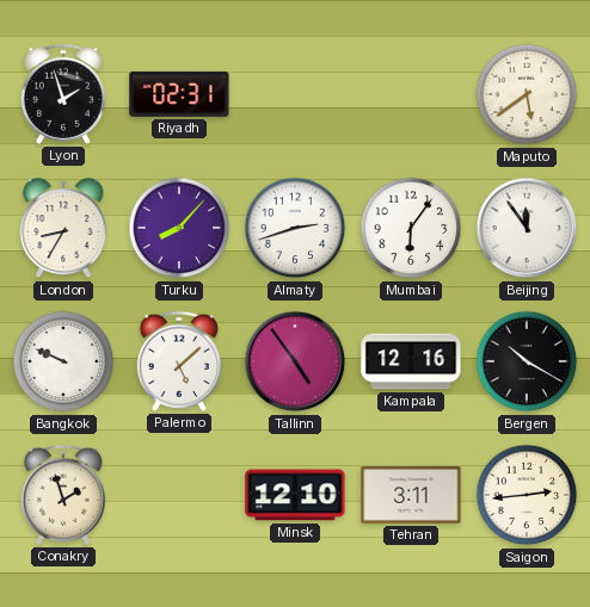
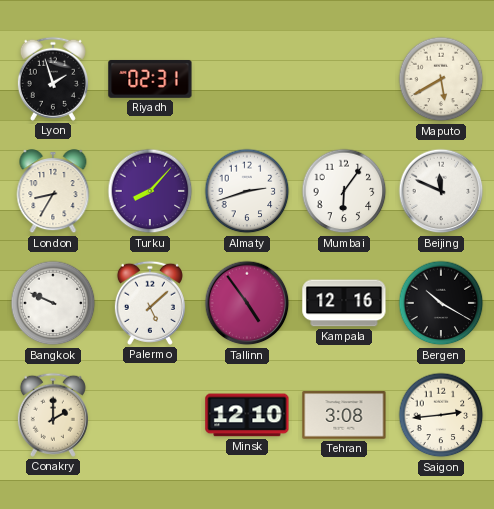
Maputo: 5:39 -> 5:40 (441, 79)
Beijing: 11:54 -> 11:49 (441, 191)
Conakry: 1:57 -> 2:00 (53, 415)
Tehran: 3:11 -> 3:08 (344, 415)
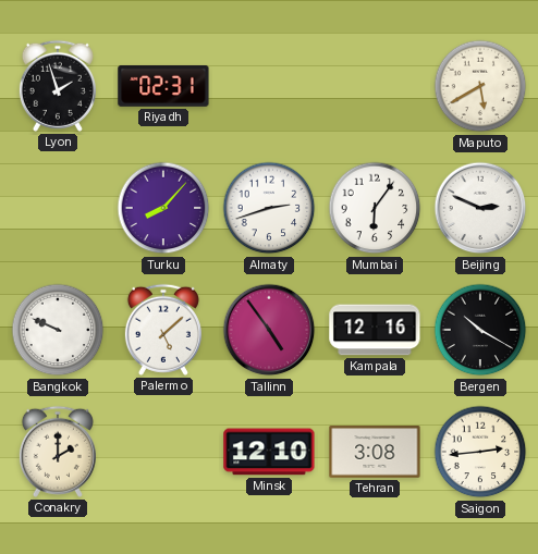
London: 8:35 -> none (53, 192)
Beijing: 11:49 -> 2:49 (480, 208)
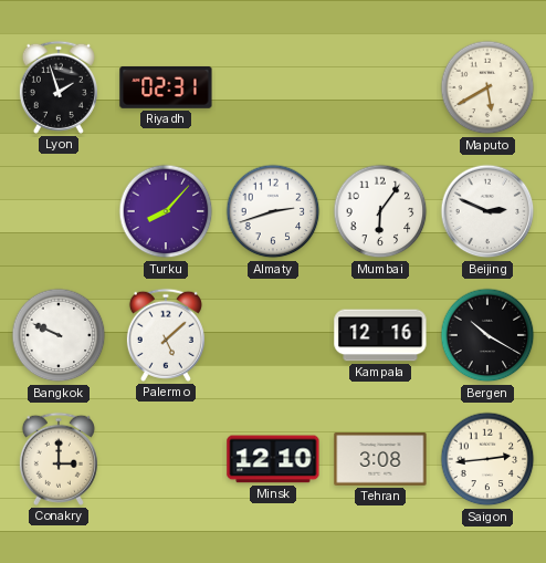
Tallinn: 4:54 -> none (269, 330)
Conakry: 2:00 -> 3:00 (59, 459)
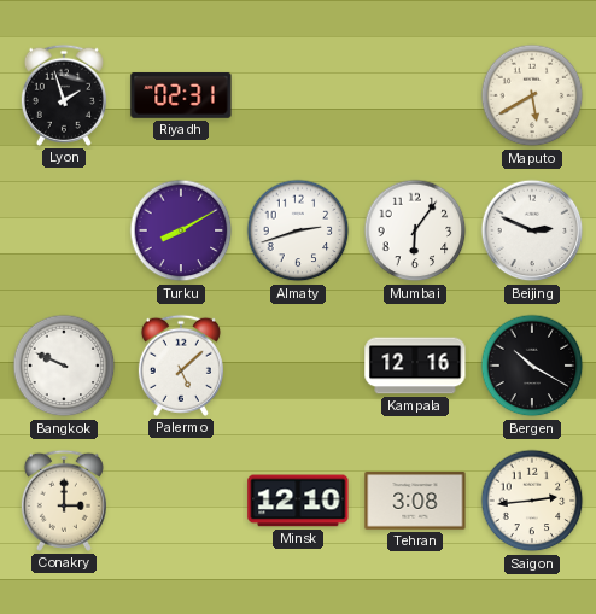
Turku: 8:07 -> 8:10 (181, 230)
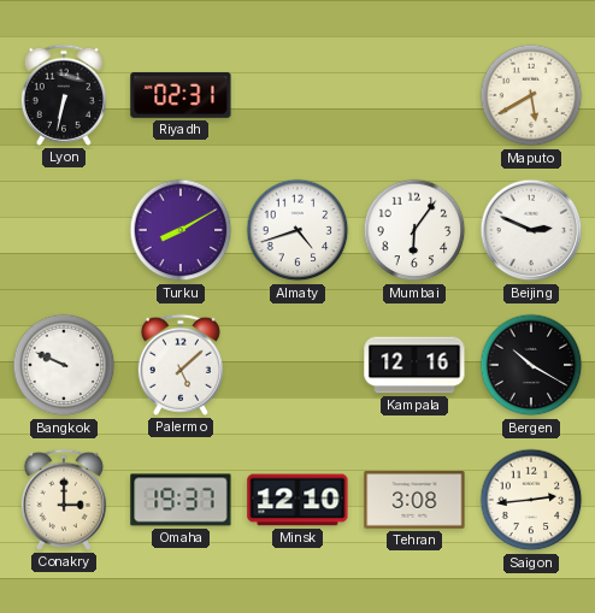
Lyon: 1:57 -> 6:32 (64, 95)
Almaty: 2:42 -> 4:42 (297, 230)
Omaha: none -> 19:37 (181, 500)
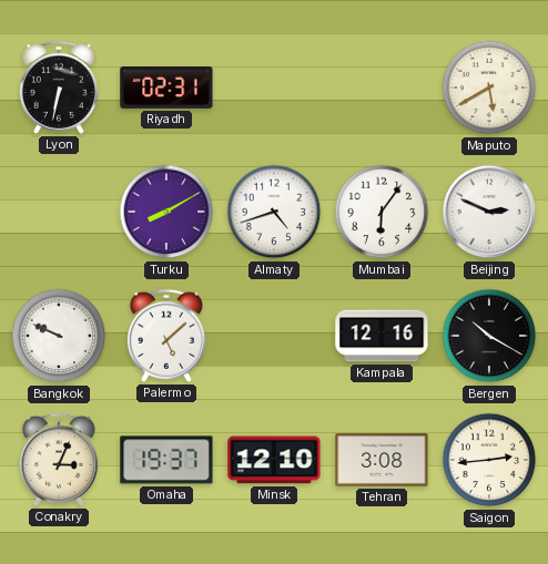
Conakry: 3:00 -> 3:04 (59, 460)
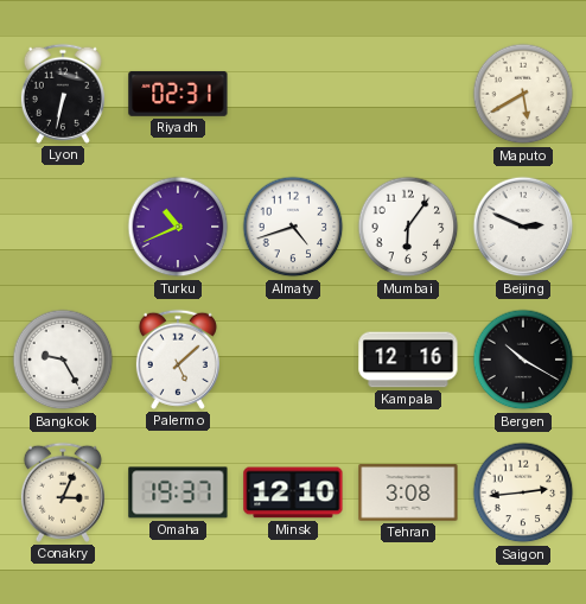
Turku: 8:10 -> 10:41 (178, 227)
Bangkok: 9:49 -> 9:25 (63, 360)
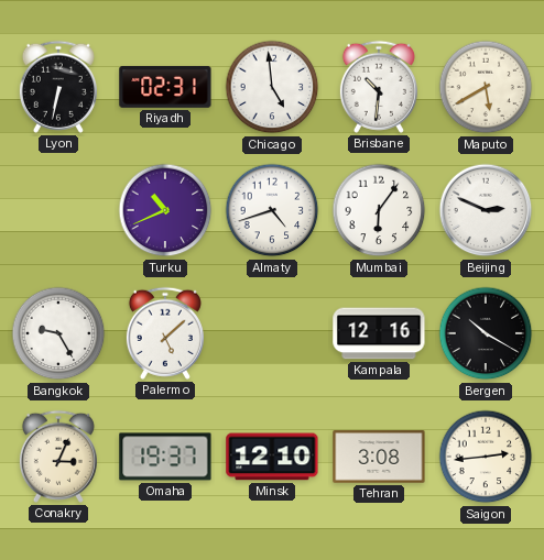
Chicago: none -> 4:59 (272, 87)
Brisbane: none -> 10:31 (379, 87)
